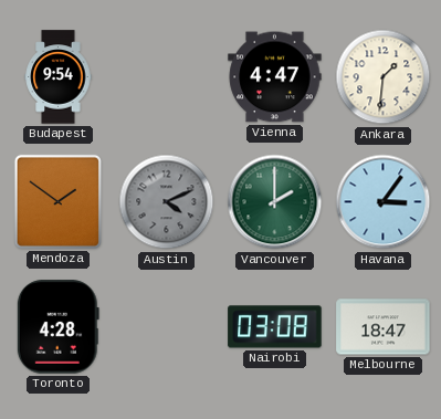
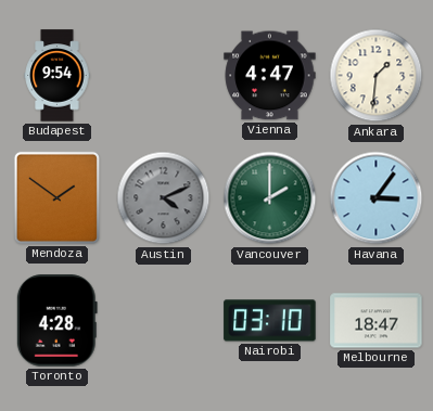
Nairobi: 03:08 -> 03:10 (270, 321)
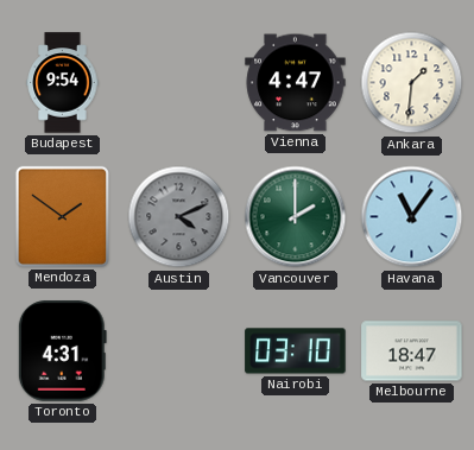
Havana: 3:06 -> 11:06 (412, 217)
Toronto: 4:28 -> 4:31 (62, 351)
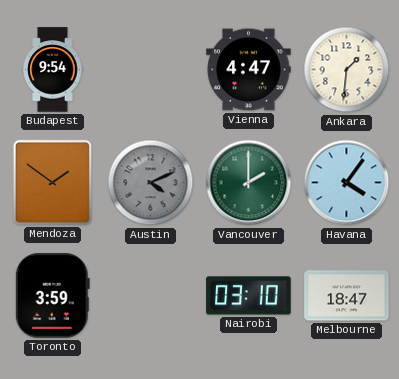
Havana: 11:06 -> 4:06 (347, 183)
Toronto: 4:31 -> 3:59 (52, 296)
